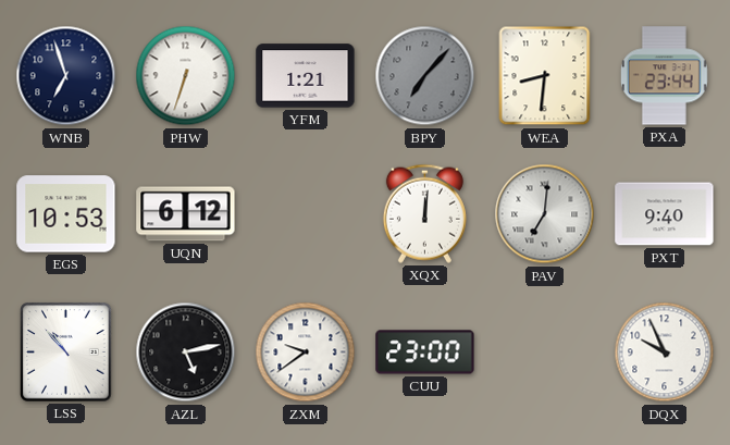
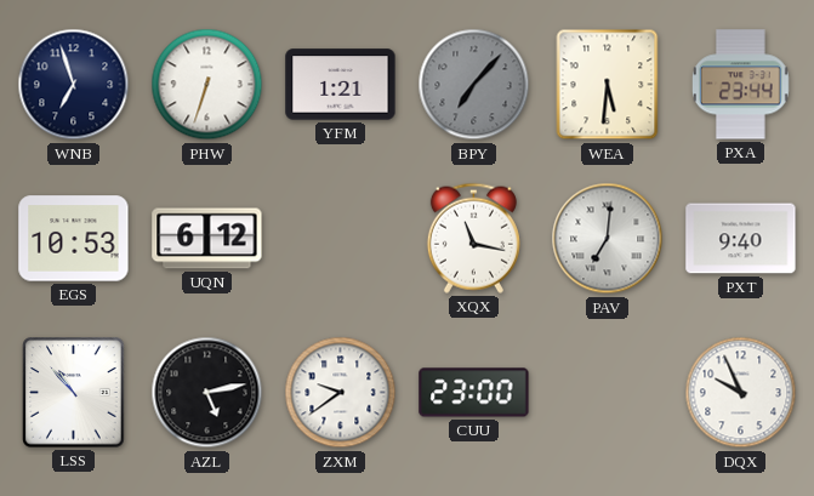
WEA: 8:31 -> 5:31 (608, 85)
XQX: 12:01 -> 11:17 (473, 238)
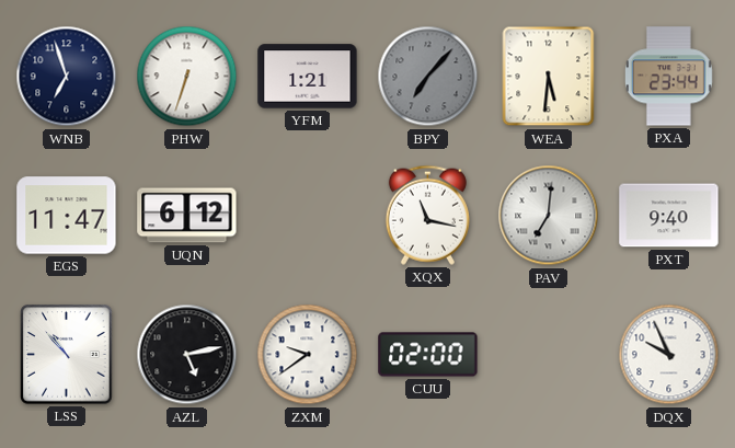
EGS: 10:53 -> 11:47 (67, 216)
CUU: 23:00 -> 02:00 (428, 355)
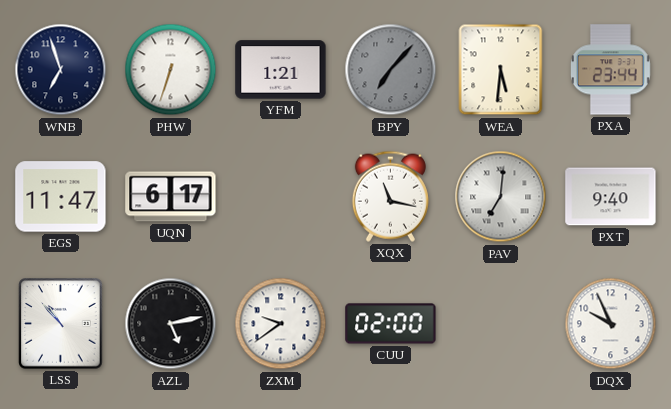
UQN: 6:12 -> 6:17 (171, 197)
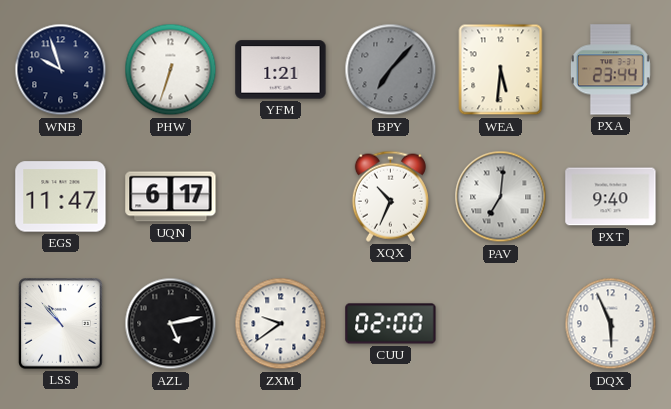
WNB: 6:57 -> 9:57 (61, 70)
XQX: 11:17 -> 10:34 (390, 196)
DQX: 9:56 -> 5:56 (611, 324)
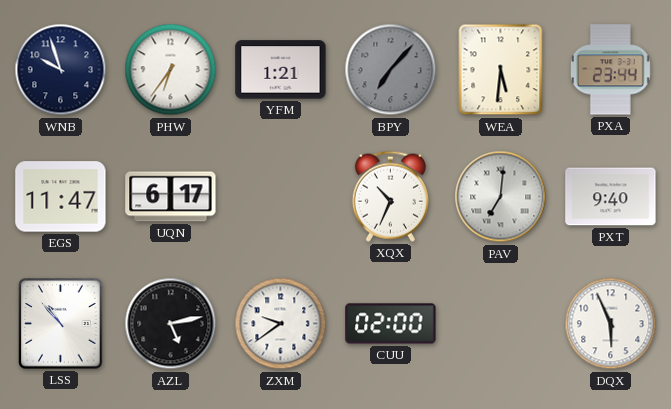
PHW: 6:33 -> 6:36 (171, 70)
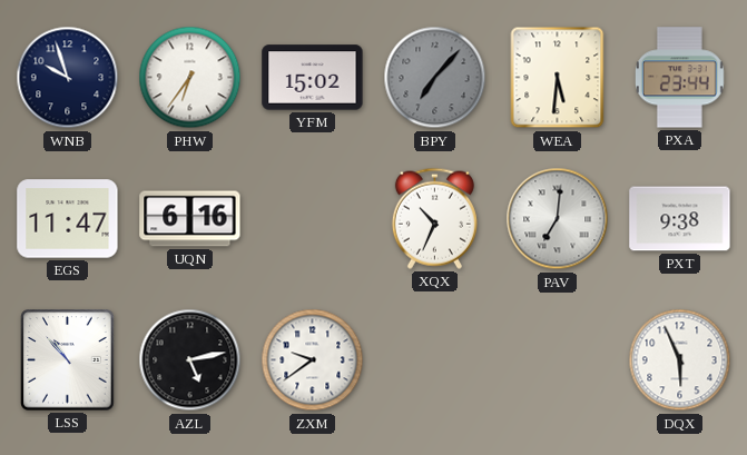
YFM: 1:21 -> 15:02 (313, 78)
UQN: 6:17 -> 6:16 (190, 219)
PXT: 9:40 -> 9:38 (680, 219)
CUU: 02:00 -> none (391, 324)
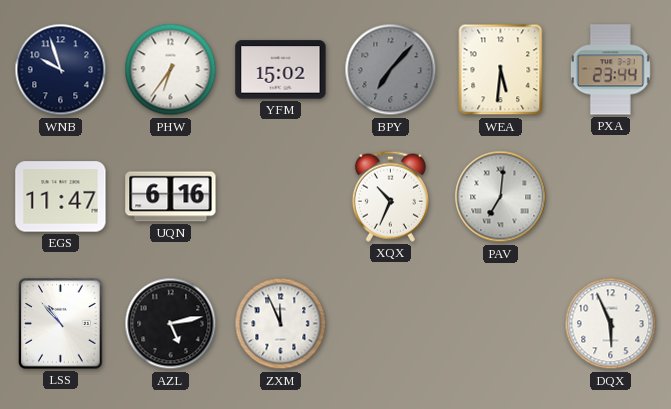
PXT: 9:38 -> none (680, 219)
ZXM: 9:39 -> 11:56 (281, 324)
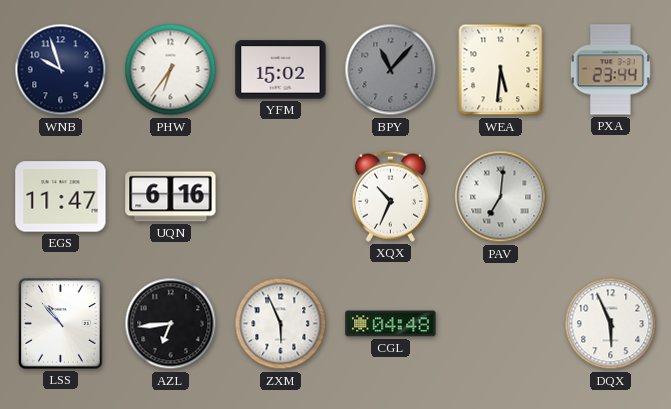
BPY: 7:07 -> 11:07 (391, 70)
AZL: 5:13 -> 6:44 (171, 324)
ZXM: 11:56 -> 5:56 (281, 324)
CGL: none -> 04:48 (391, 324)
